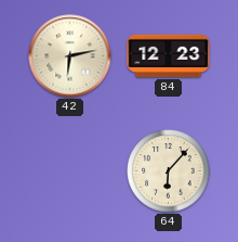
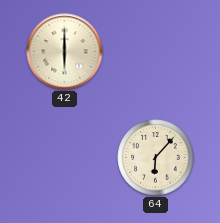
42: 6:13 -> 6:00 (65, 52)
84: 12:23 -> none (169, 55)
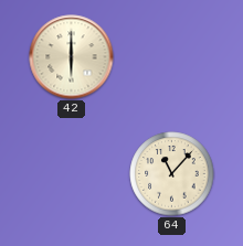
64: 6:07 -> 11:07 (172, 174)
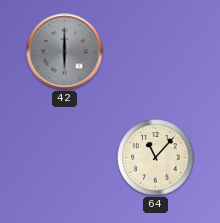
42 dial: cream -> grey (65, 52)
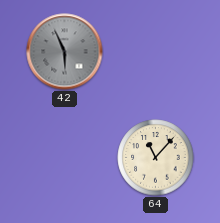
42: 6:00 -> 5:56 (65, 52)
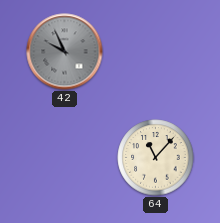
42: 5:56 -> 9:56 (65, 52)
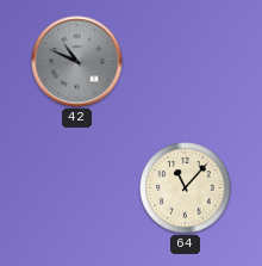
42: 9:56 -> 10:49 (77, 62)
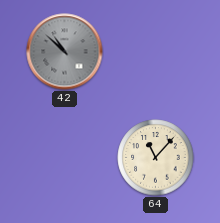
42: 10:49 -> 10:52 (65, 52)
